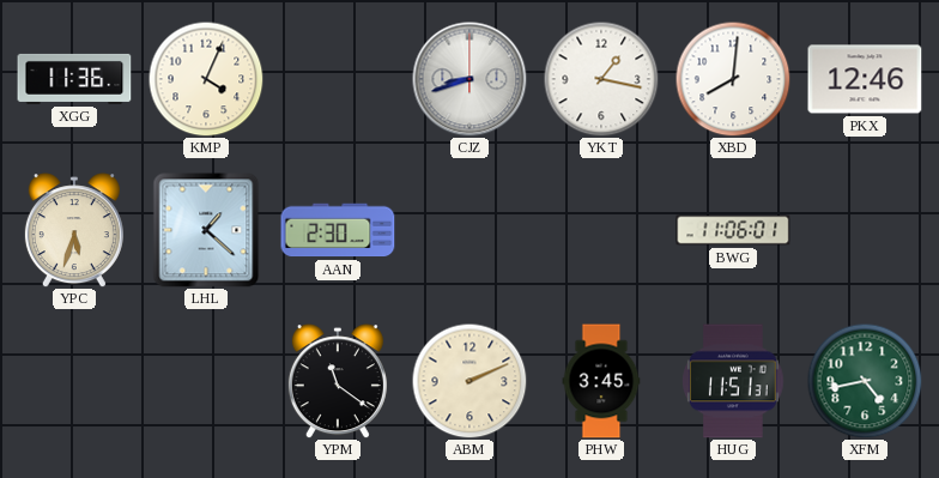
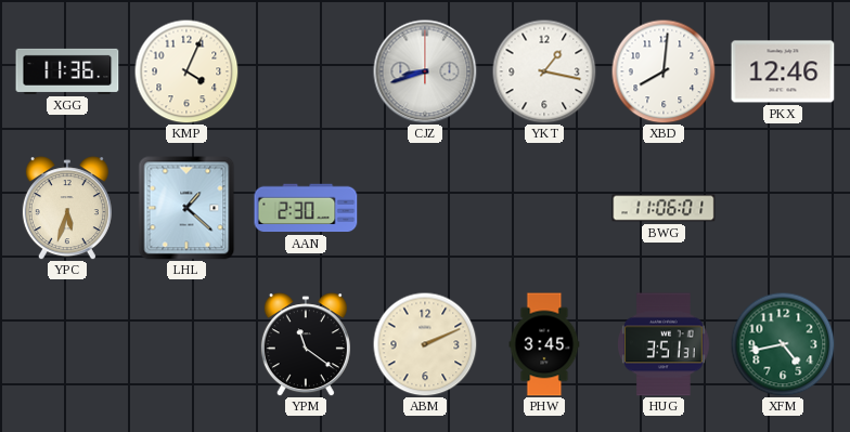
HUG: 11:51 -> 3:51 (664, 344)
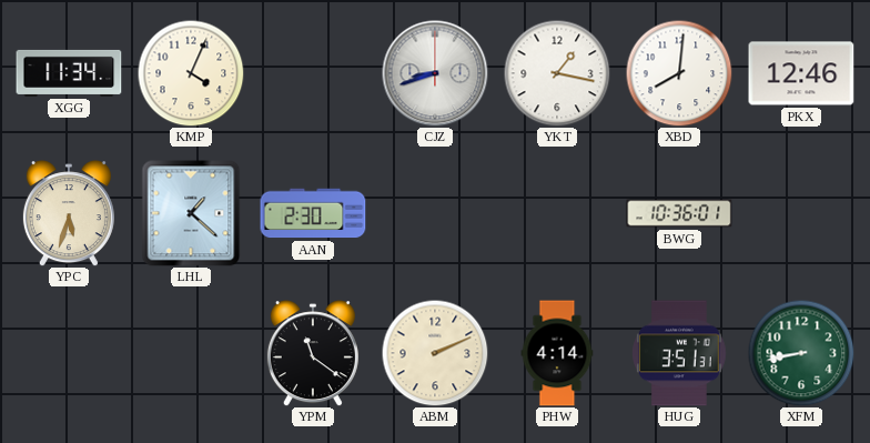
XGG: 11:36 -> 11:34 (69, 73)
BWG: 11:06 -> 10:36 (679, 213)
PHW: 3:45 -> 4:14 (557, 353)
XFM: 4:43 -> 8:43 (801, 353)
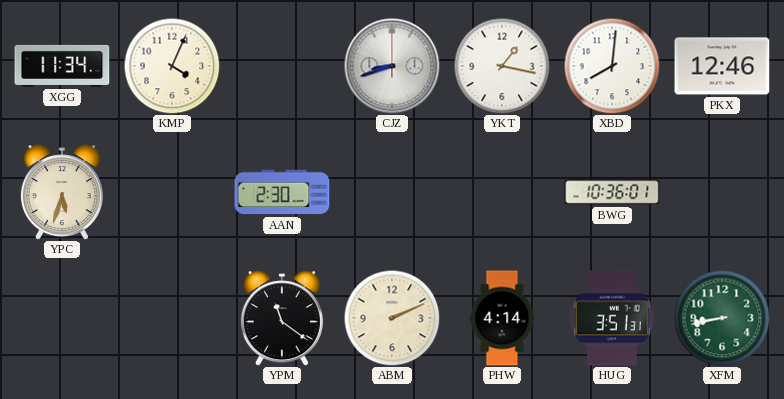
LHL: 1:22 -> none (191, 213)
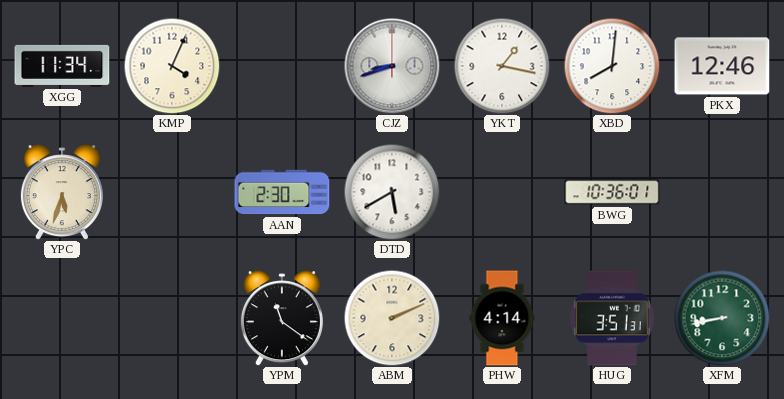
DTD: none -> 5:40 (392, 192)
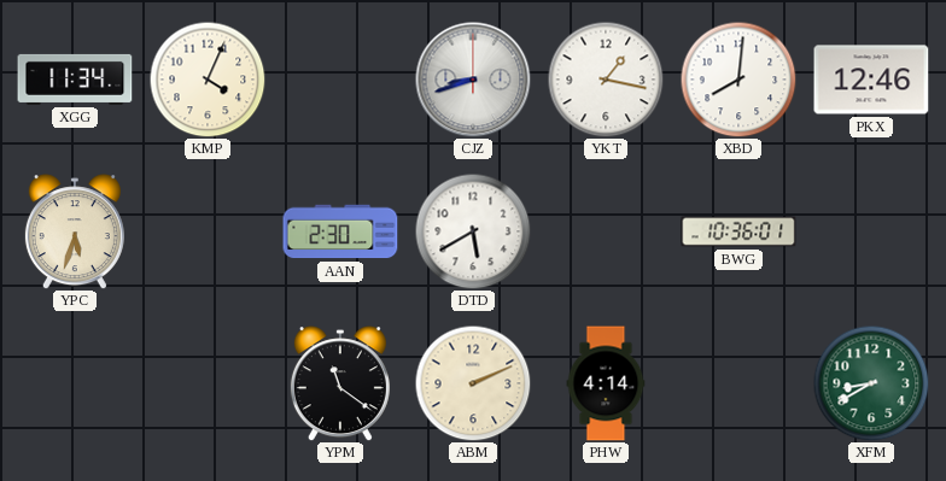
HUG: 3:51 -> none (612, 318)
XFM: 8:43 -> 8:40 (871, 383)
